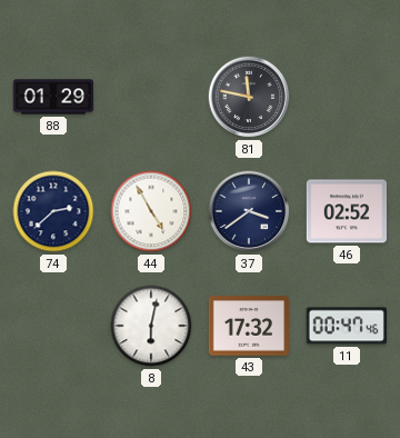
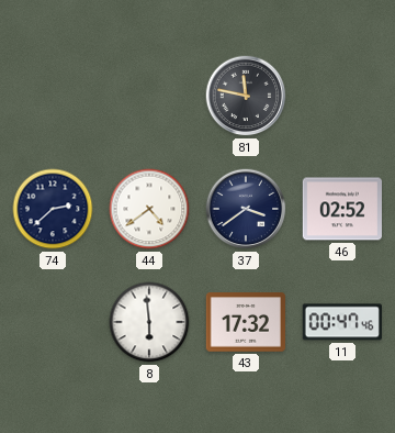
88: 01:29 -> none (53, 97)
44: 4:55 -> 4:39 (149, 209)
8: 6:02 -> 5:59 (149, 322)
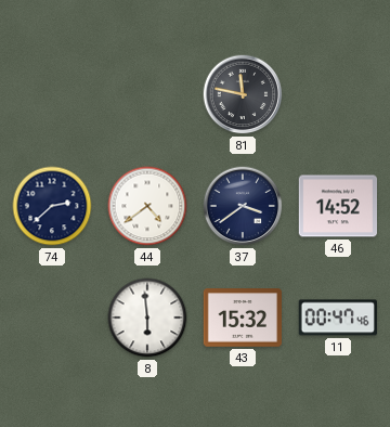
46: 02:52 -> 14:52 (337, 206)
43: 17:32 -> 15:32 (242, 318)
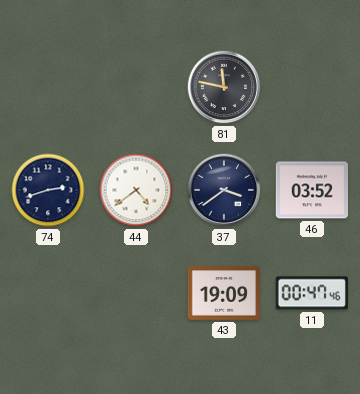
74: 2:38 -> 2:42 (48, 190)
46: 14:52 -> 03:52 (311, 190)
8: 5:59 -> none (147, 318)
43: 15:32 -> 19:09 (223, 293)
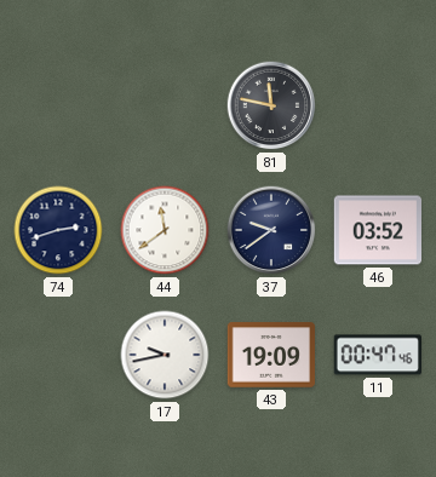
44: 4:39 -> 11:39 (165, 230)
37: 3:39 -> 9:39 (271, 230)
17: none -> 9:43 (165, 355)
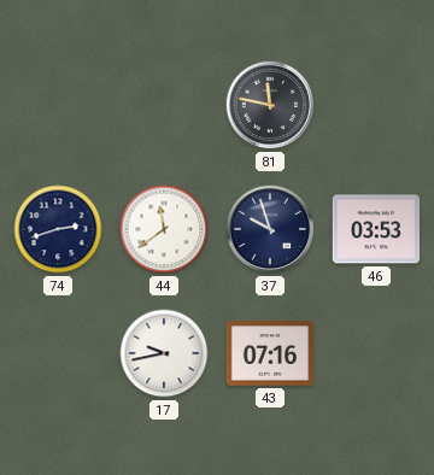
37: 9:39 -> 9:57 (270, 229)
46: 03:52 -> 03:53 (375, 229)
43: 19:09 -> 07:16 (269, 353)
11: 00:47 -> none (378, 355)
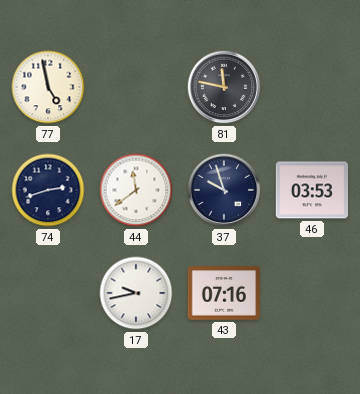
77: none -> 4:58 (48, 87)
